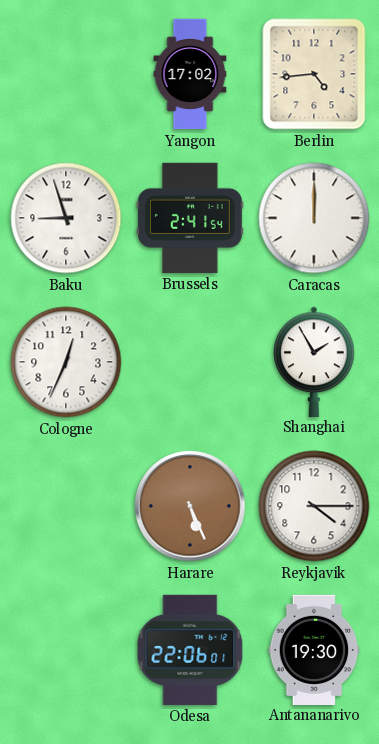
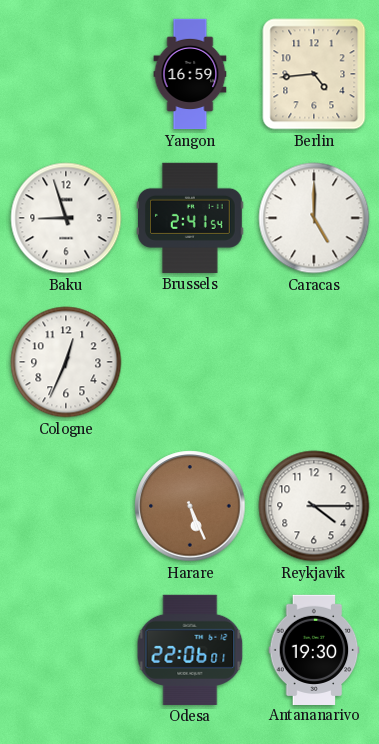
Yangon: 17:02 -> 16:59 (190, 74)
Caracas: 12:00 -> 5:00 (314, 218)
Shanghai: 1:55 -> none (314, 361)
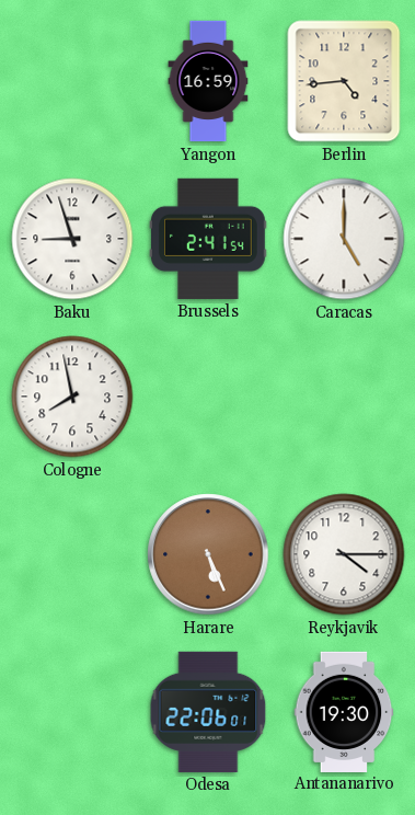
Cologne: 12:34 -> 7:58 (72, 397)
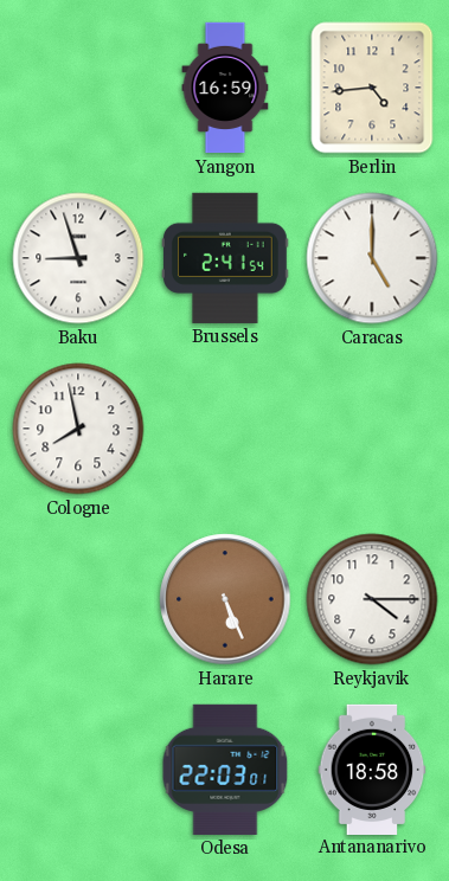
Odesa: 22:06 -> 22:03 (225, 770)
Antananarivo: 19:30 -> 18:58 (372, 769)
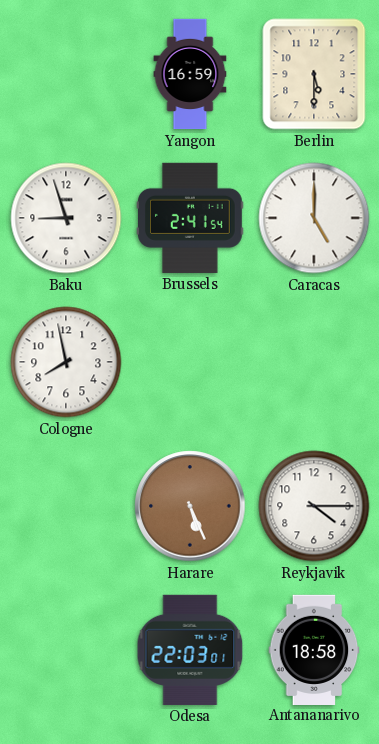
Berlin: 4:44 -> 5:30 (314, 74)
